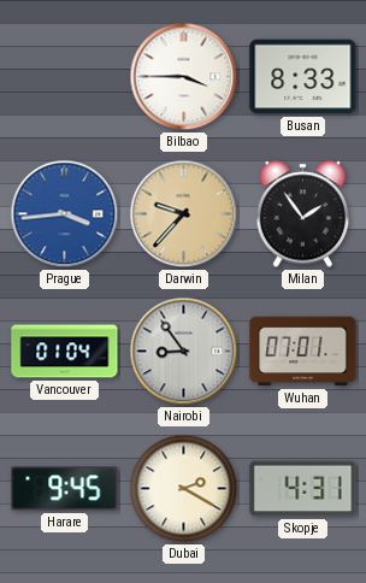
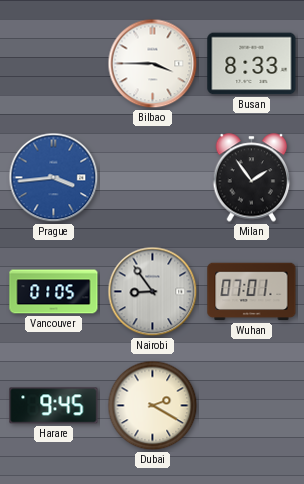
Darwin: 9:37 -> none (184, 214)
Vancouver: 01:04 -> 01:05 (54, 292)
Skopje: 4:31 -> none (303, 489)
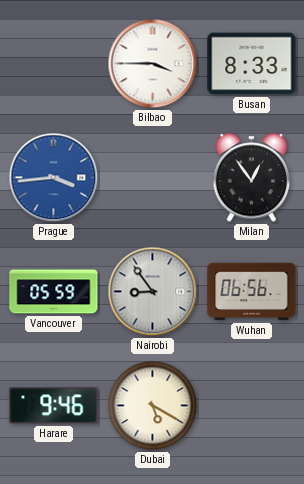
Milan: 1:54 -> 12:54 (252, 178)
Vancouver: 01:05 -> 05:59 (54, 292)
Wuhan: 07:01 -> 06:56 (252, 292)
Harare: 9:45 -> 9:46 (54, 406)
Dubai: 2:20 -> 5:20 (153, 406)
